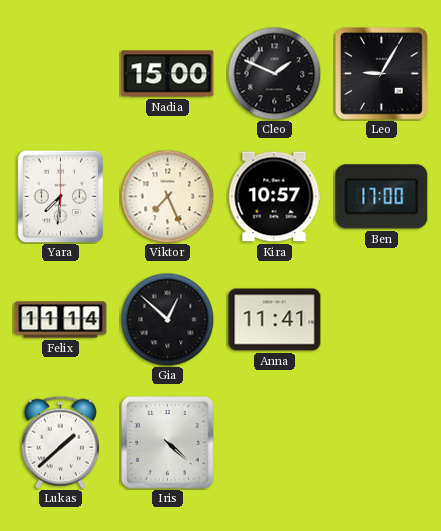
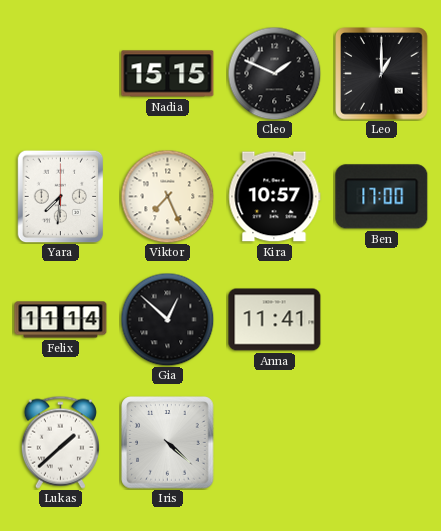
Nadia: 15:00 -> 15:15 (168, 74)
Leo: 9:05 -> 1:00 (382, 74)
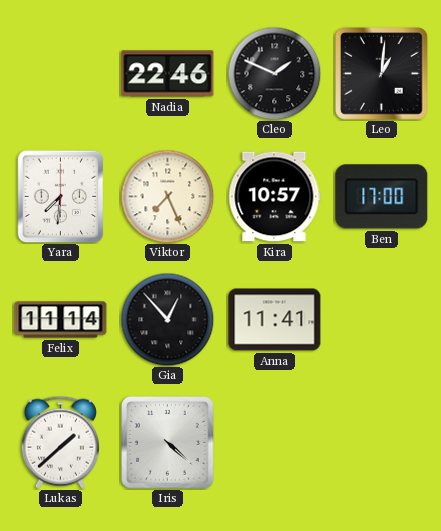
Nadia: 15:15 -> 22:46 (168, 74)
Leo: 1:00 -> 1:01 (382, 74)
Gia: 12:52 -> 12:53 (167, 319)
